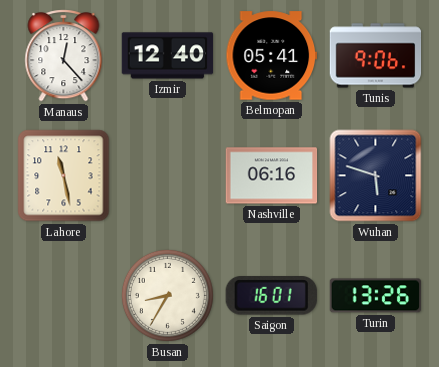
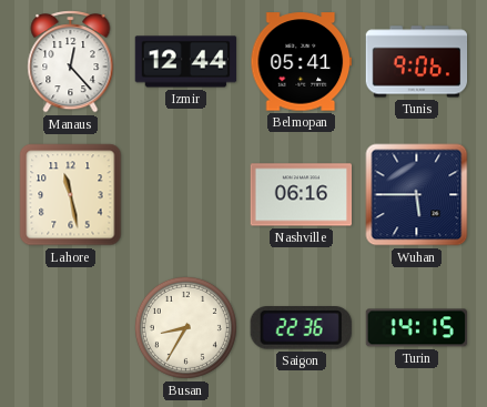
Izmir: 12:40 -> 12:44 (186, 62)
Wuhan: 5:48 -> 5:45 (417, 195)
Saigon: 16:01 -> 22:36 (301, 328)
Turin: 13:26 -> 14:15 (417, 328)
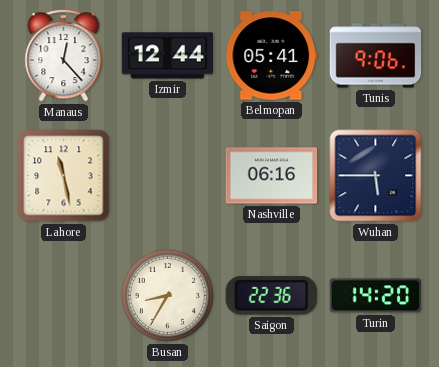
Turin: 14:15 -> 14:20 (376, 296)
